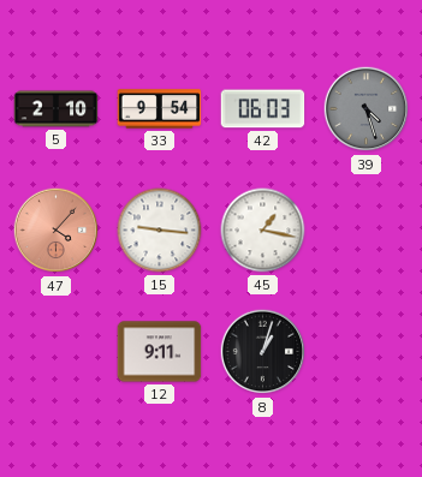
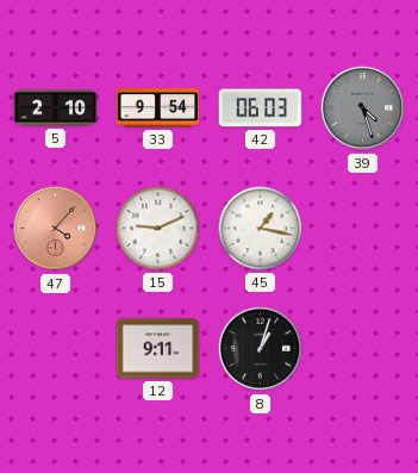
15: 9:16 -> 9:11 (158, 229)
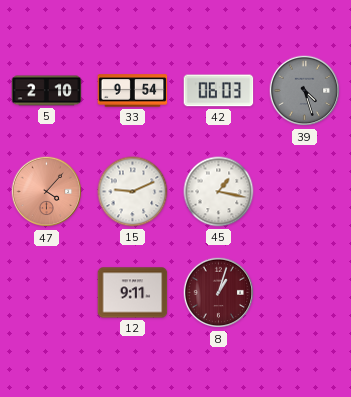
8 dial: black -> burgundy (219, 293)
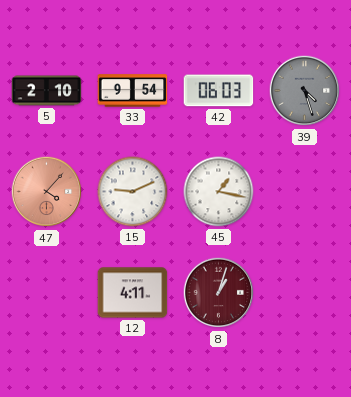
12: 9:11 -> 4:11 (133, 293)
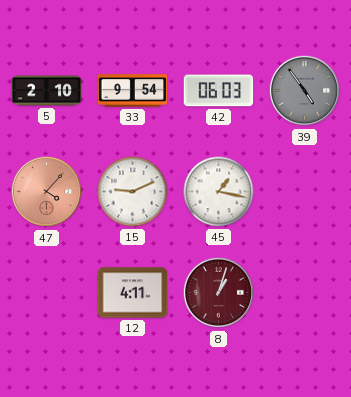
39: 4:27 -> 4:54 (305, 91)
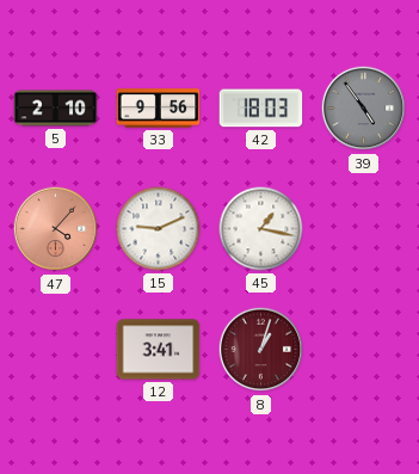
33: 9:54 -> 9:56 (159, 109)
42: 06:03 -> 18:03 (261, 109)
12: 4:11 -> 3:41 (159, 350)
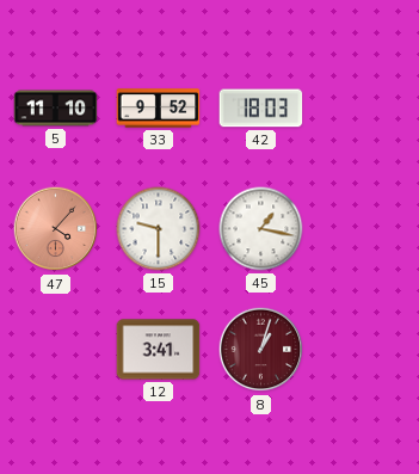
5: 2:10 -> 11:10 (56, 109)
33: 9:56 -> 9:52 (159, 109)
39: 4:54 -> none (364, 109)
15: 9:11 -> 9:30 (159, 229)
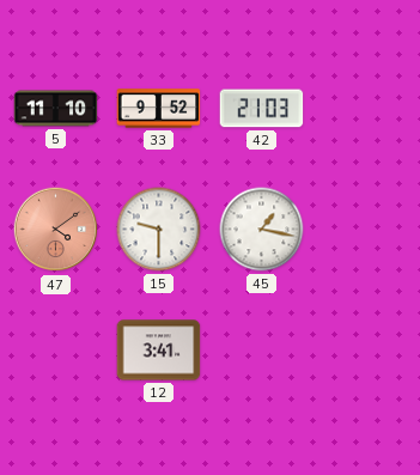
42: 18:03 -> 21:03 (262, 109)
47: 4:07 -> 4:09 (56, 230)
8: 1:03 -> none (261, 350)
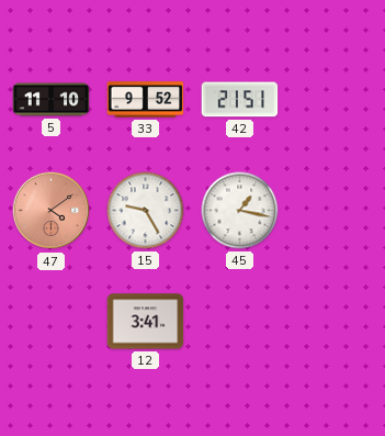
42: 21:03 -> 21:51 (240, 100)
15: 9:30 -> 9:25 (146, 211)
